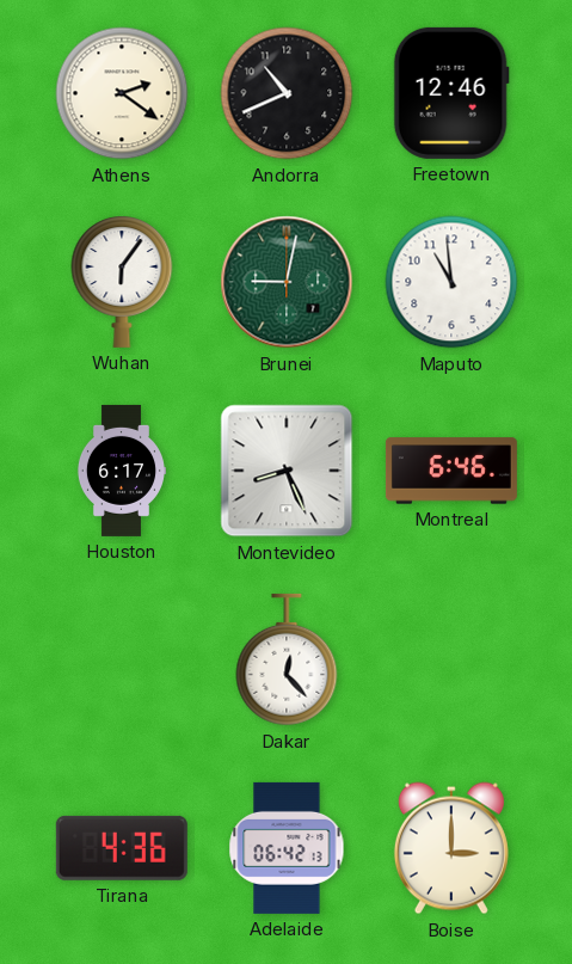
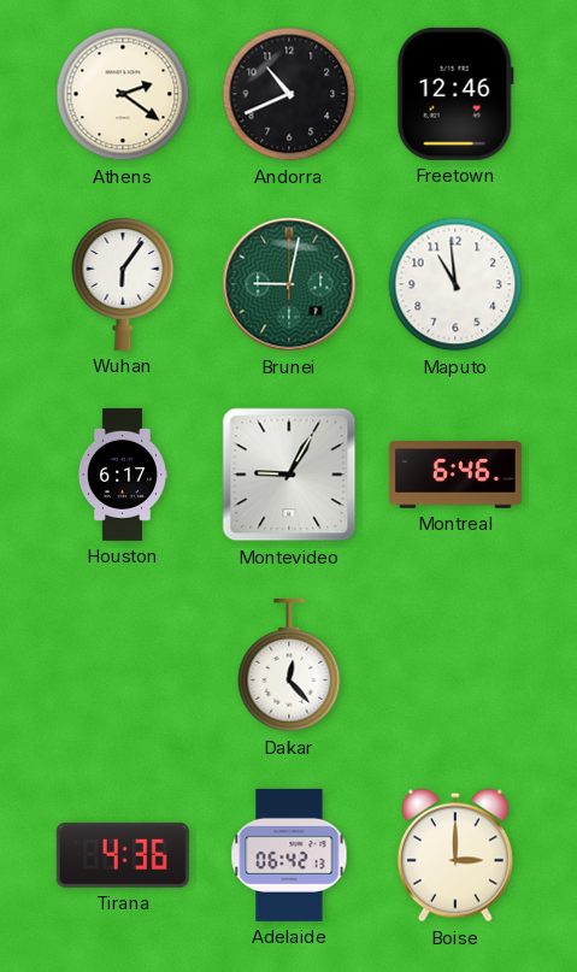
Montevideo: 8:26 -> 9:05 (289, 475)
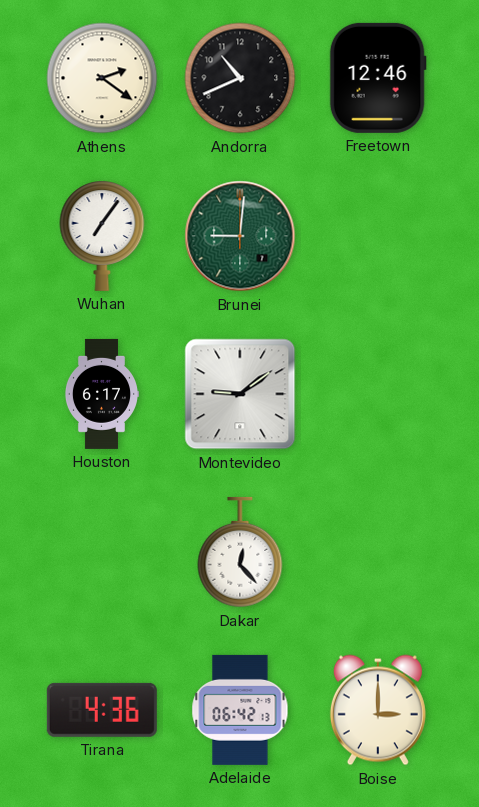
Wuhan: 6:06 -> 7:06 (102, 236)
Brunei: 9:02 -> 9:01 (240, 236)
Maputo: 10:59 -> none (455, 284)
Montevideo: 9:05 -> 9:09 (240, 394)
Montreal: 6:46 -> none (455, 475)
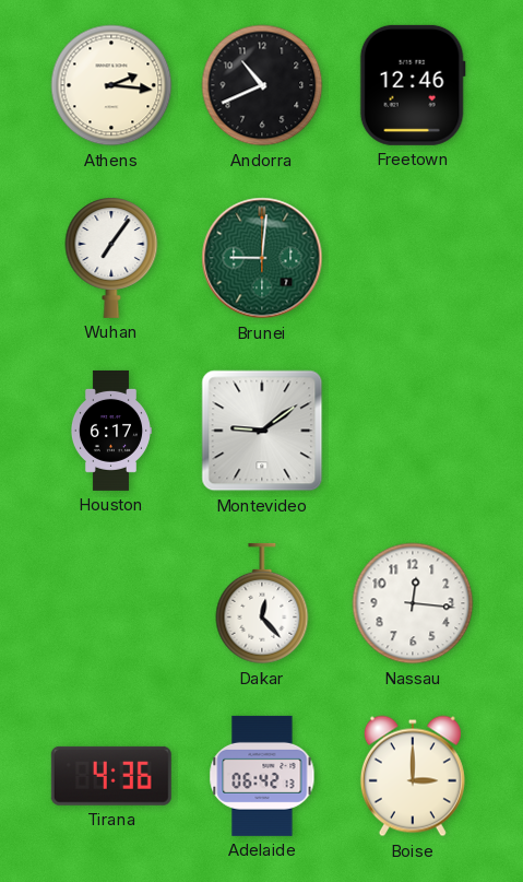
Athens: 2:21 -> 2:16 (111, 85)
Nassau: none -> 12:16 (413, 603)
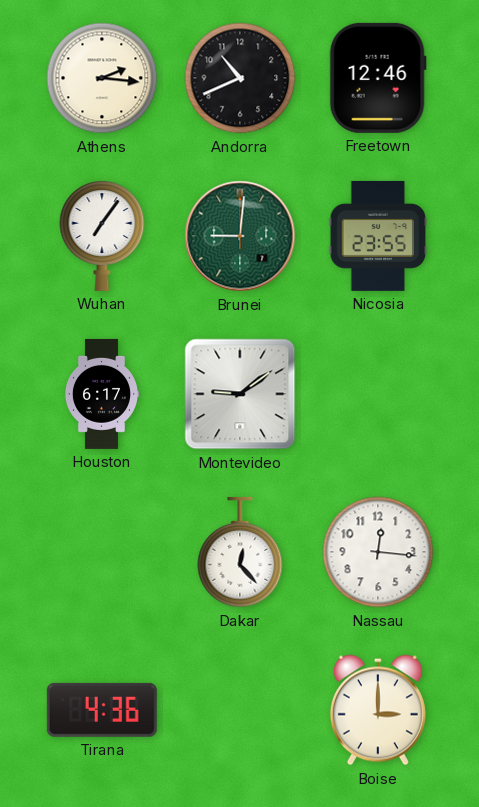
Nicosia: none -> 23:55 (378, 236)
Adelaide: 06:42 -> none (262, 776)
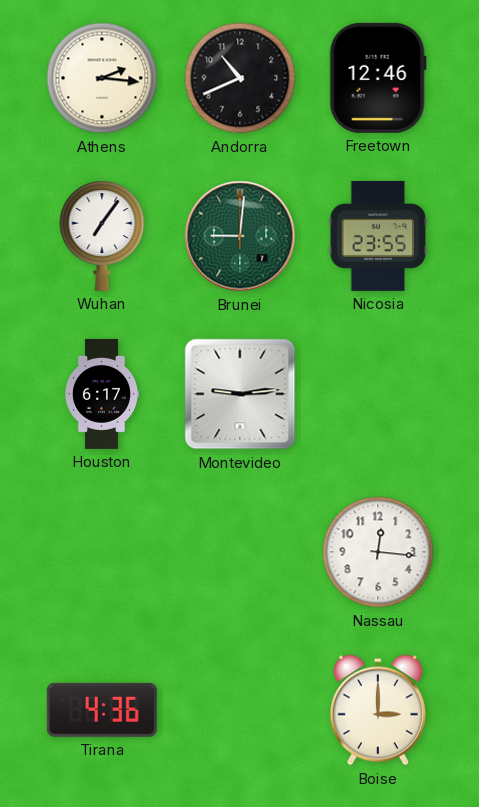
Montevideo: 9:09 -> 9:14 (240, 394)
Dakar: 12:23 -> none (240, 552)
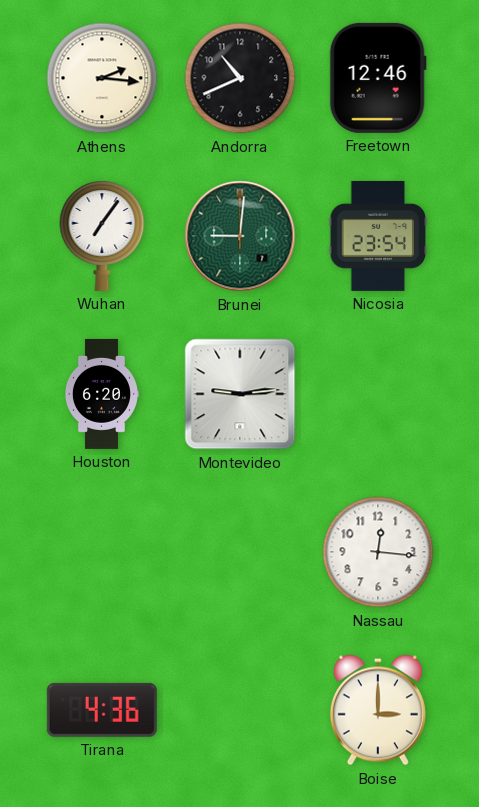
Nicosia: 23:55 -> 23:54 (378, 236)
Houston: 6:17 -> 6:20 (101, 394)
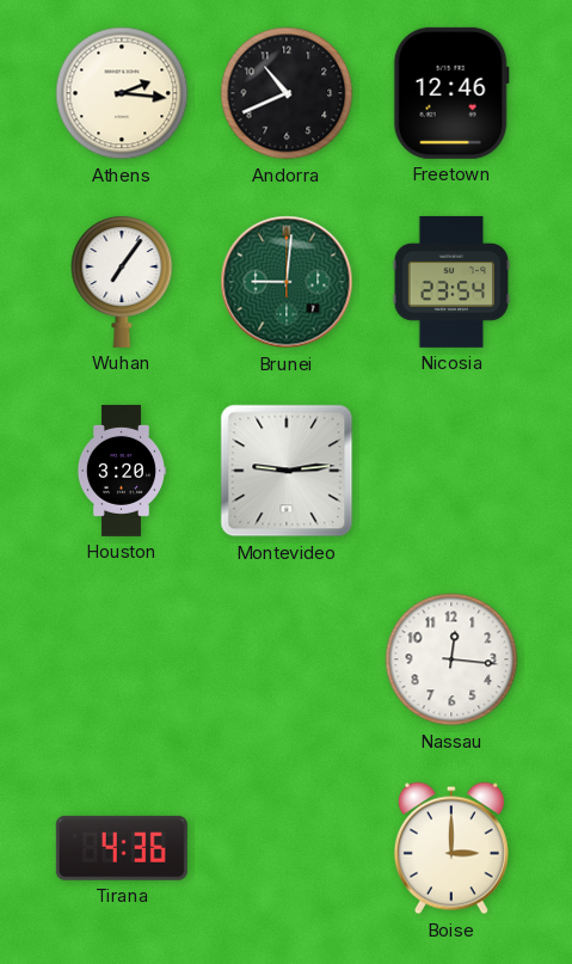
Houston: 6:20 -> 3:20 (121, 471)
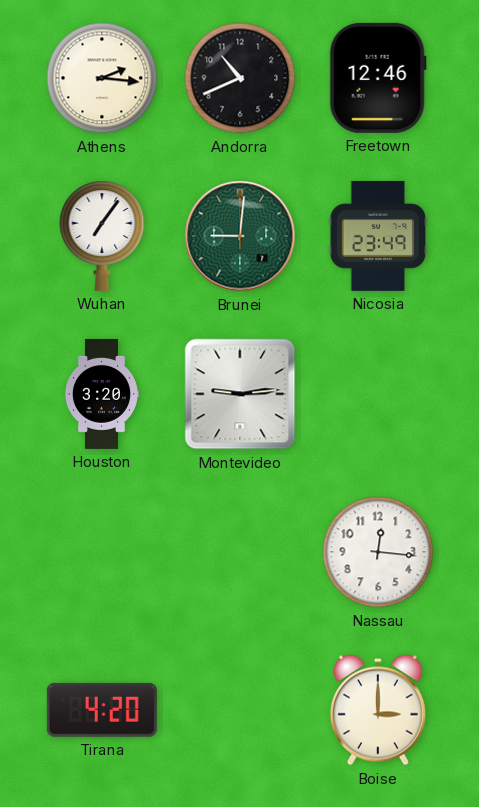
Nicosia: 23:54 -> 23:49 (378, 236)
Tirana: 4:36 -> 4:20 (102, 710)
